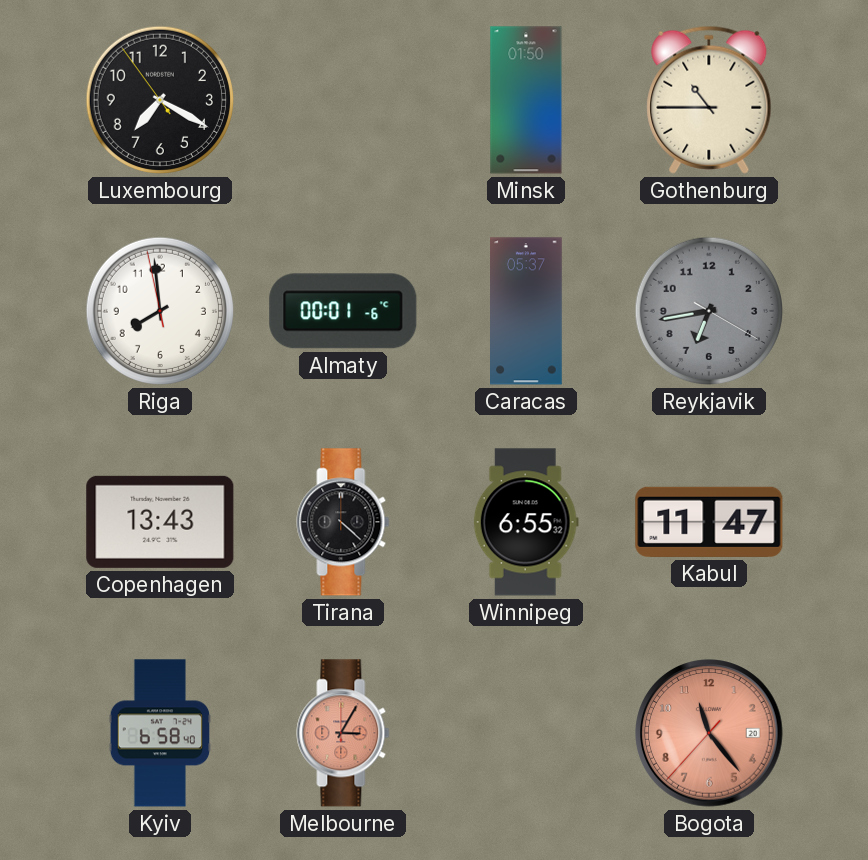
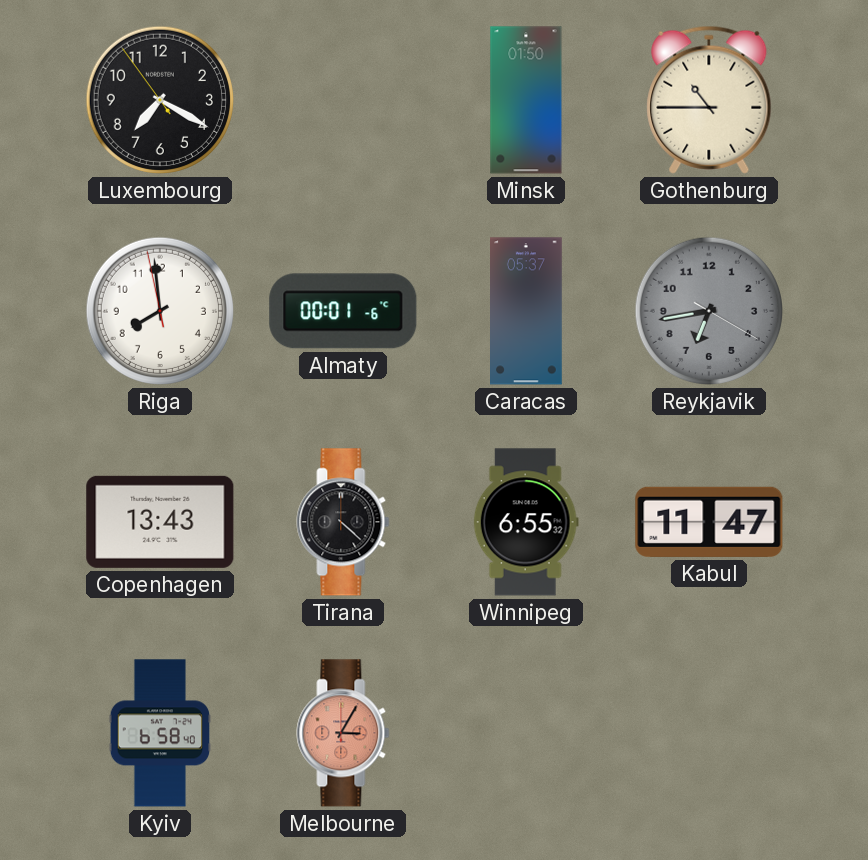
Bogota: 11:23 -> none (709, 733)
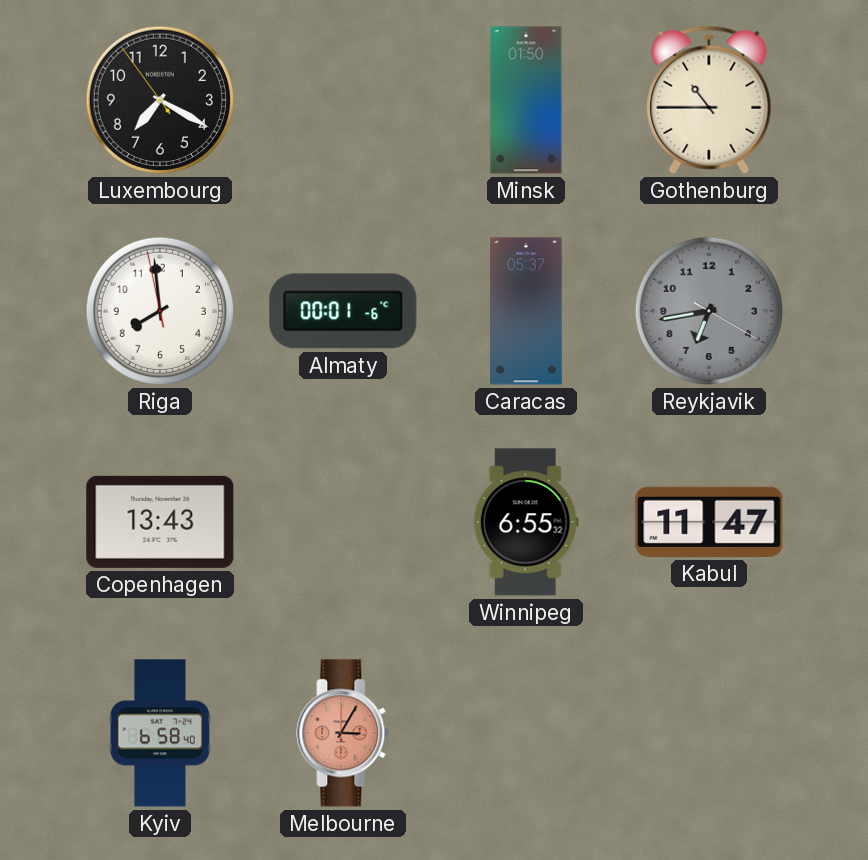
Tirana: 4:22 -> none (343, 522)
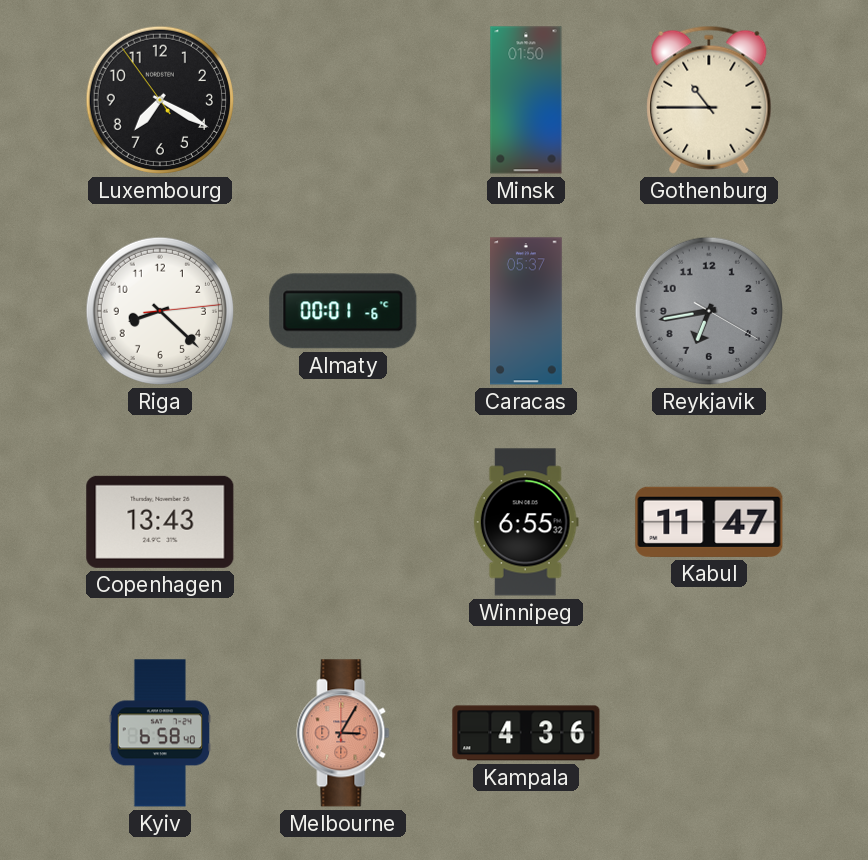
Riga: 7:58 -> 8:22 (160, 311)
Kampala: none -> 4:36 (526, 733)
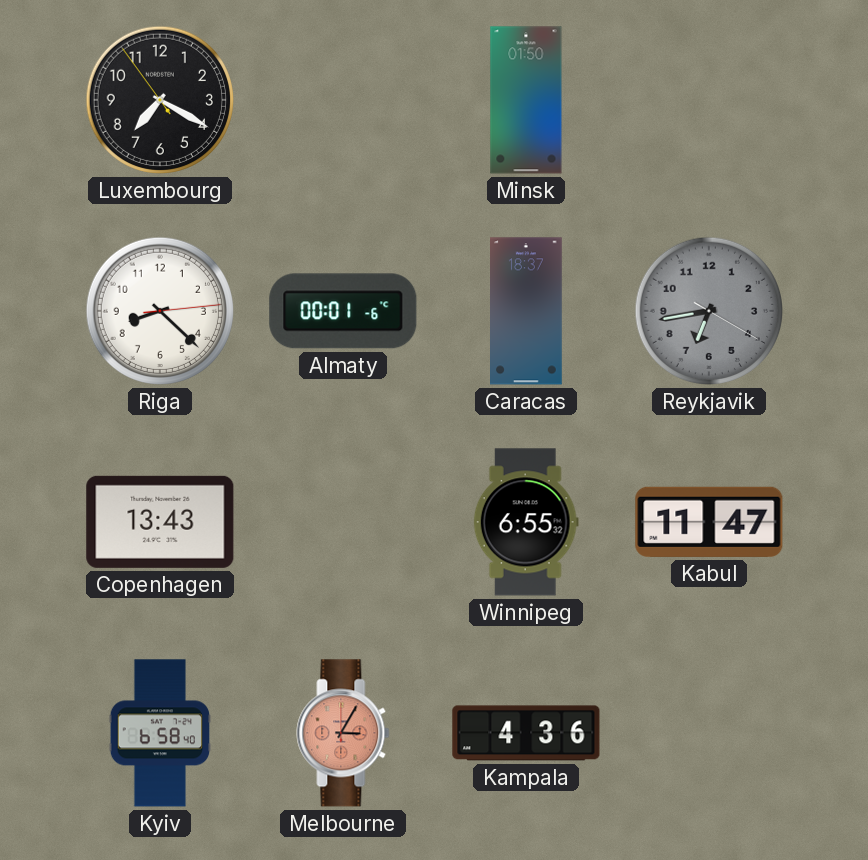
Gothenburg: 10:45 -> none (709, 100)
Caracas: 05:37 -> 18:37 (527, 311)
